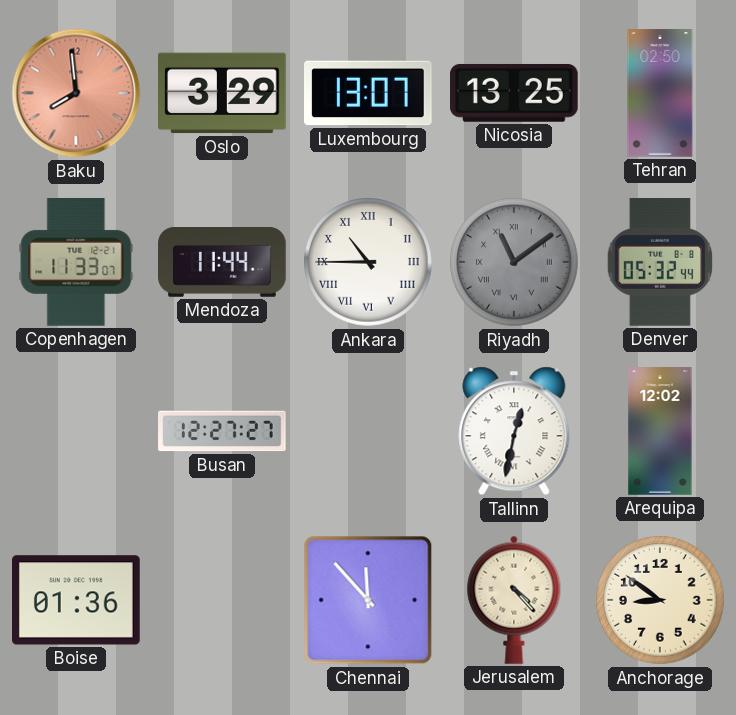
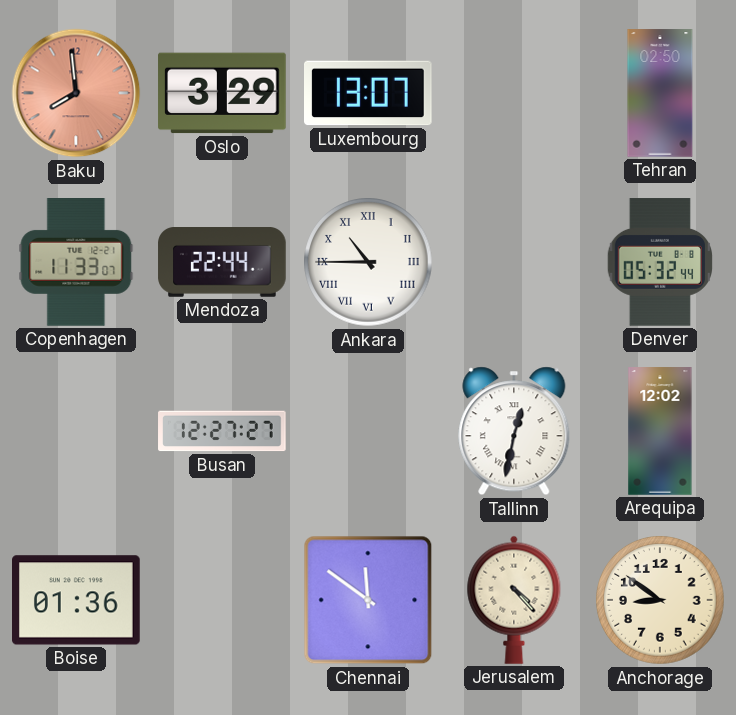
Nicosia: 13:25 -> none (515, 93)
Mendoza: 11:44 -> 22:44 (222, 263)
Riyadh: 11:09 -> none (514, 262)
Chennai: 11:53 -> 11:51 (368, 600)
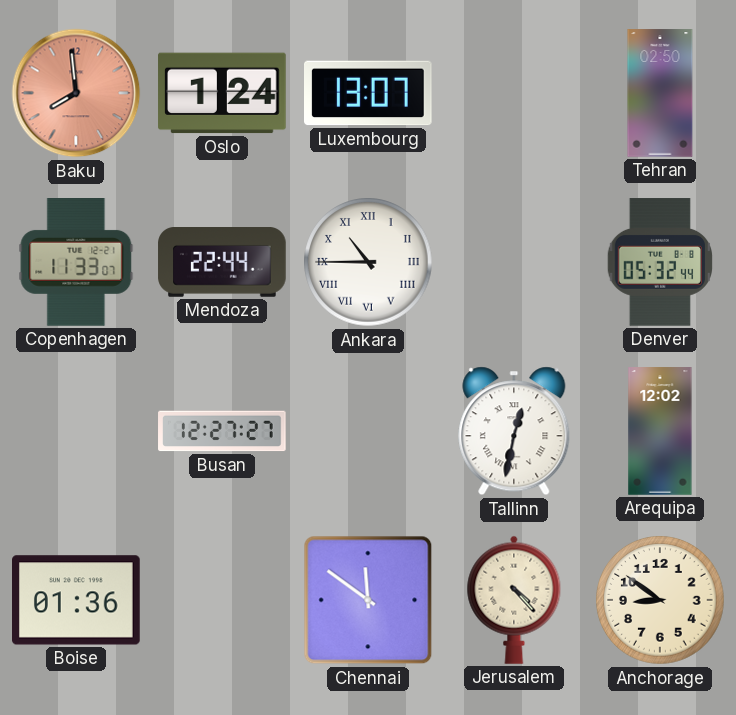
Oslo: 3:29 -> 1:24 (222, 93)
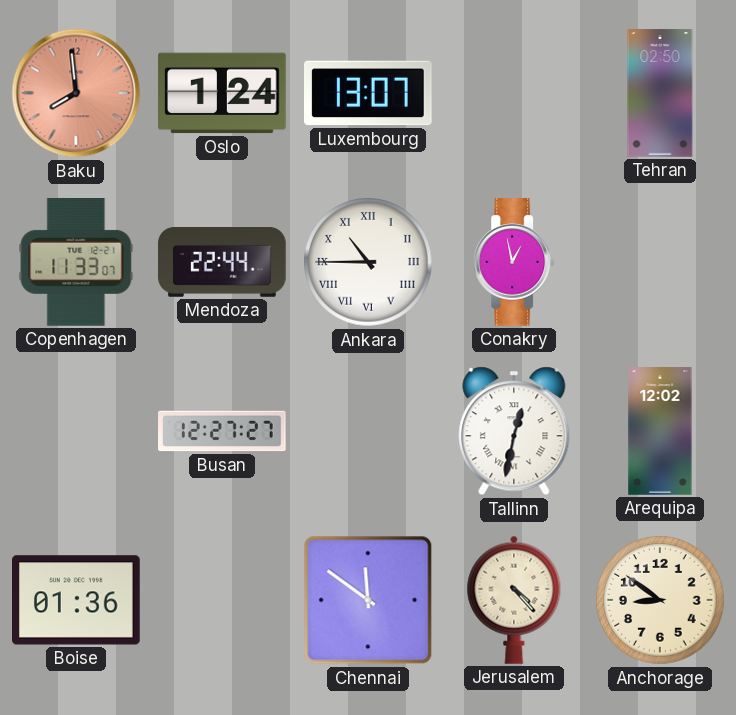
Conakry: none -> 12:58 (514, 262)
Denver: 05:32 -> none (659, 262)
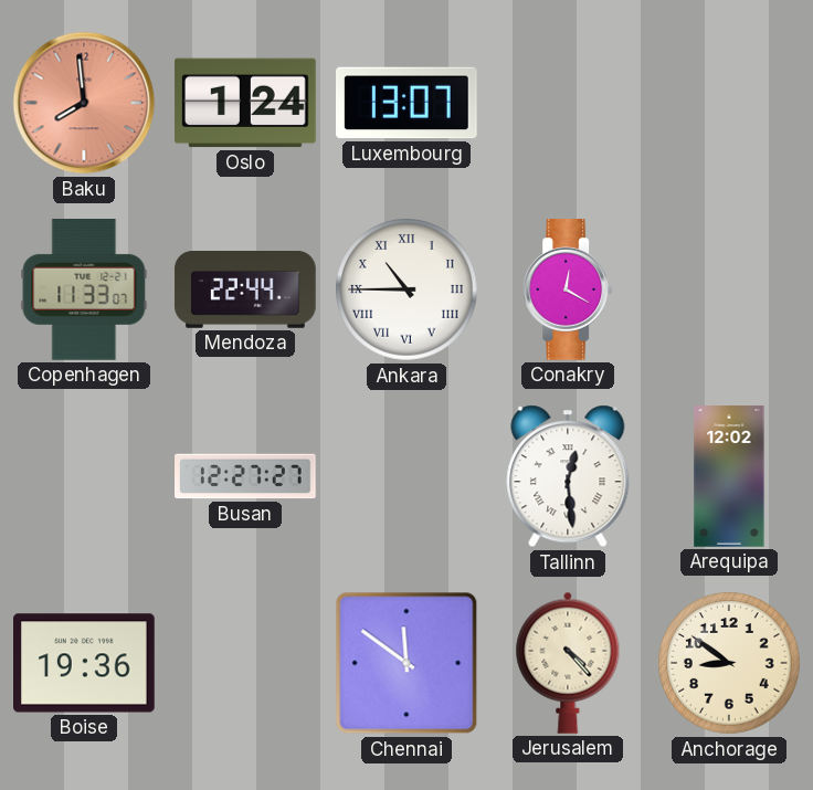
Tehran: 02:50 -> none (660, 93)
Conakry: 12:58 -> 12:20 (568, 289)
Tallinn: 12:32 -> 12:29 (568, 476)
Boise: 01:36 -> 19:36 (85, 663)
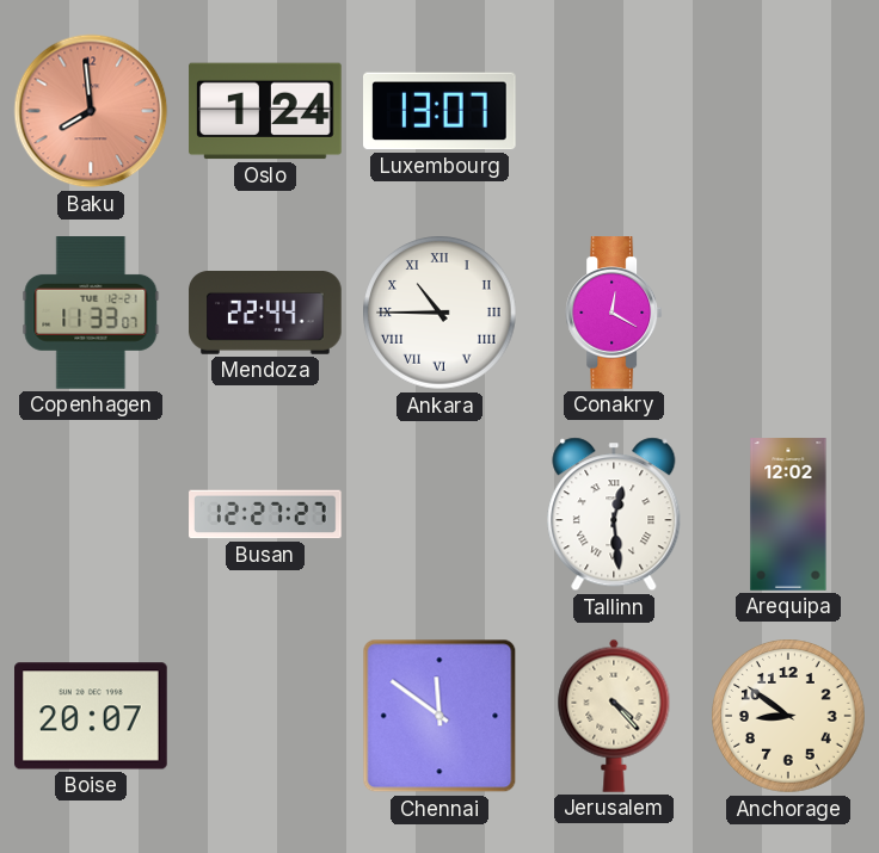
Boise: 19:36 -> 20:07 (92, 716)
